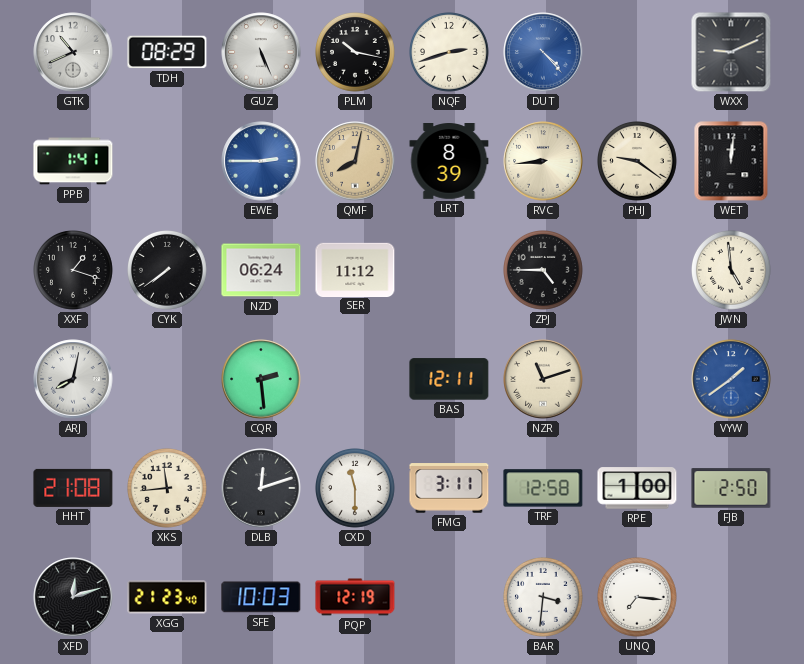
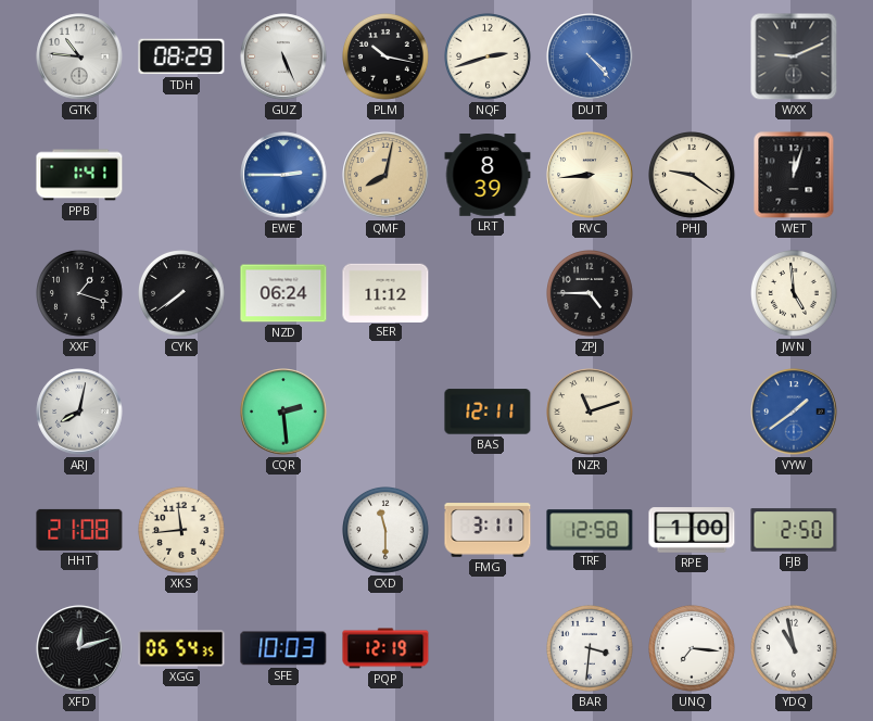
GTK: 10:41 -> 10:46 (79, 56)
WET: 12:01 -> 12:03 (794, 175)
DLB: 12:12 -> none (261, 488)
XGG: 21:23 -> 06:54 (181, 648)
YDQ: none -> 10:58 (795, 649)
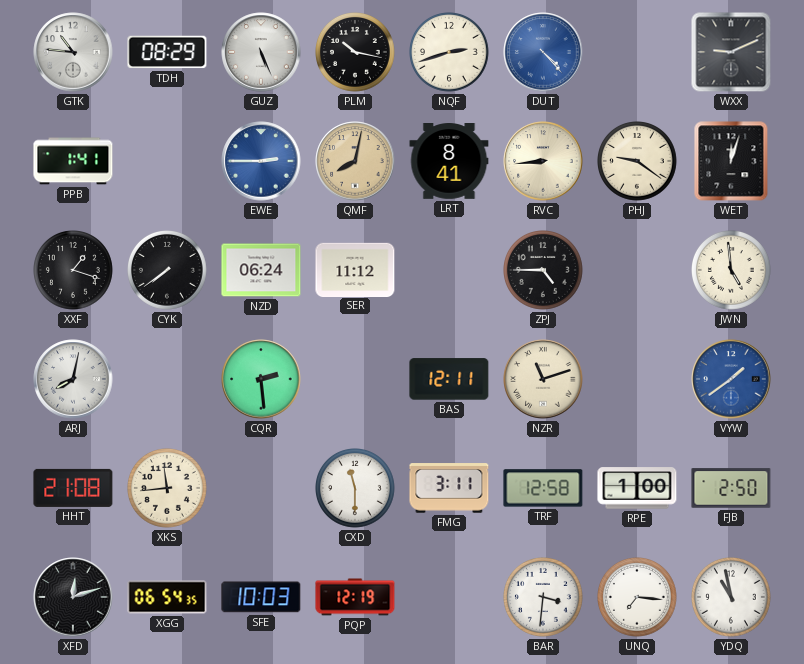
LRT: 8:39 -> 8:41 (449, 162)
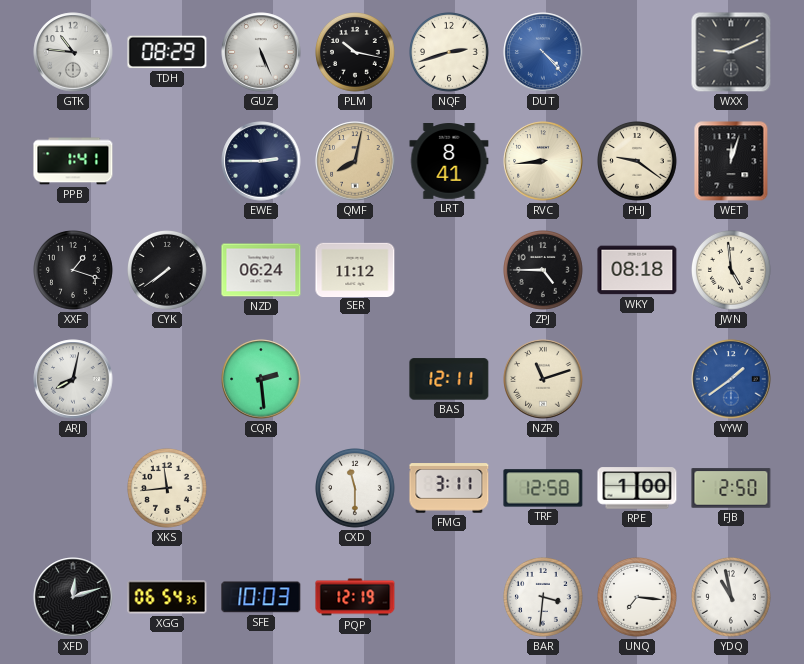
EWE dial: blue -> navy (261, 161)
WKY: none -> 08:18 (637, 270)
HHT: 21:08 -> none (73, 488)
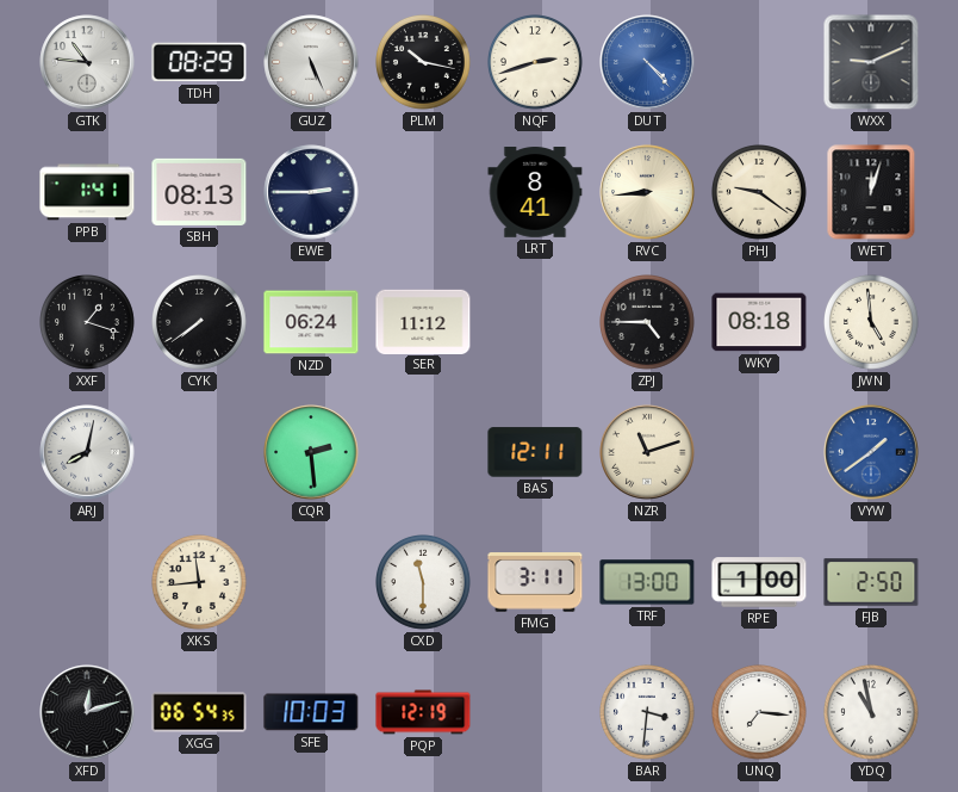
SBH: none -> 08:13 (199, 192)
QMF: 8:02 -> none (355, 161)
TRF: 12:58 -> 13:00 (647, 582)
